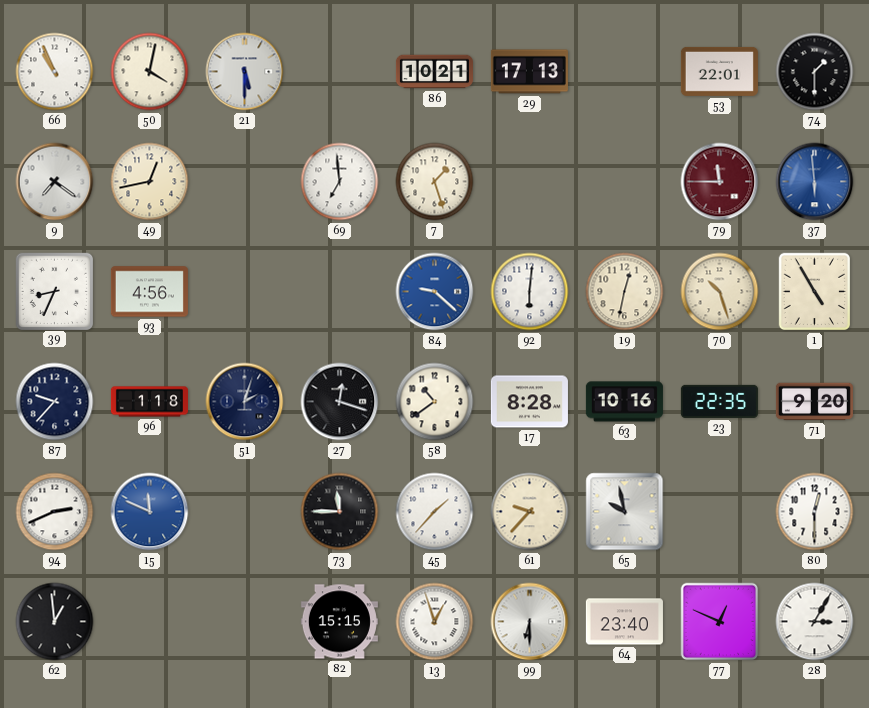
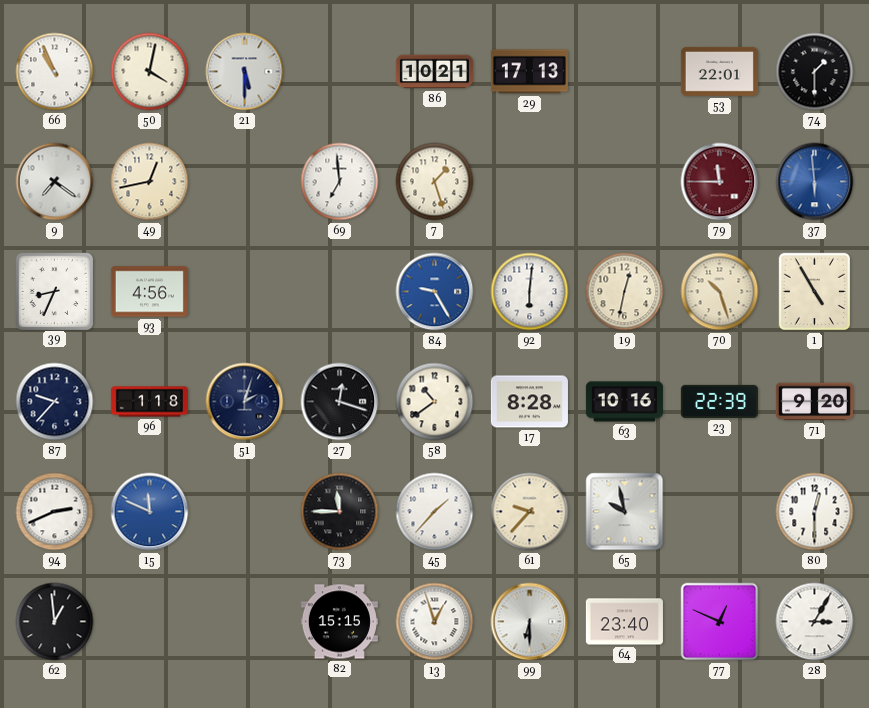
84: 9:22 -> 9:25 (435, 292)
23: 22:35 -> 22:39 (719, 401)
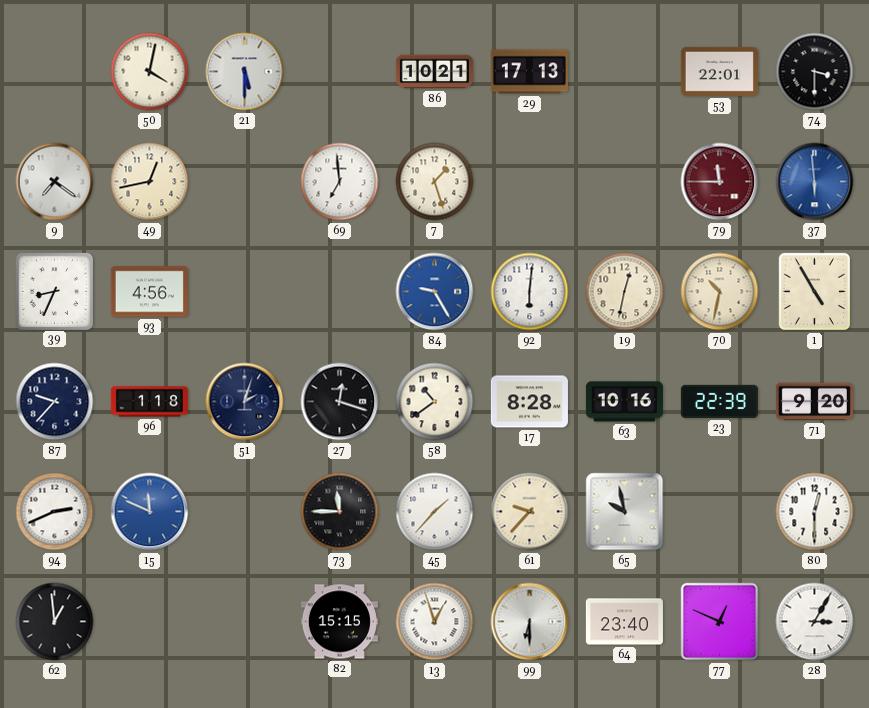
66: 10:56 -> none (55, 72)
74: 1:30 -> 3:30 (815, 72)
70: 10:27 -> 10:32 (720, 292)
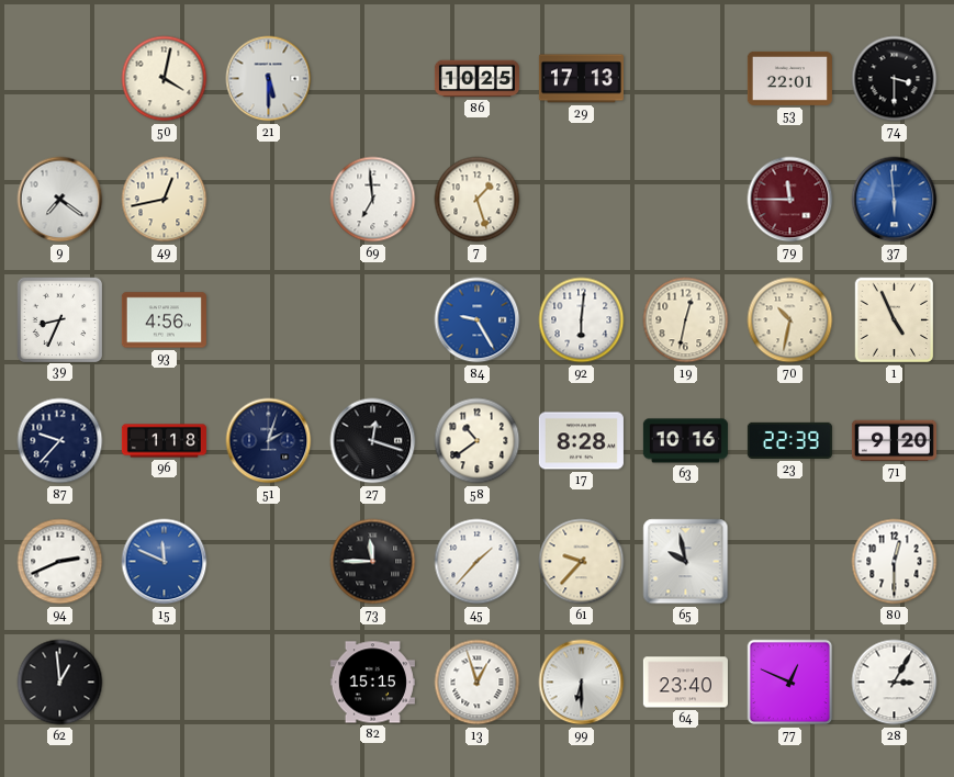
86: 10:21 -> 10:25 (476, 79)
1: 4:55 -> 4:56 (895, 320)
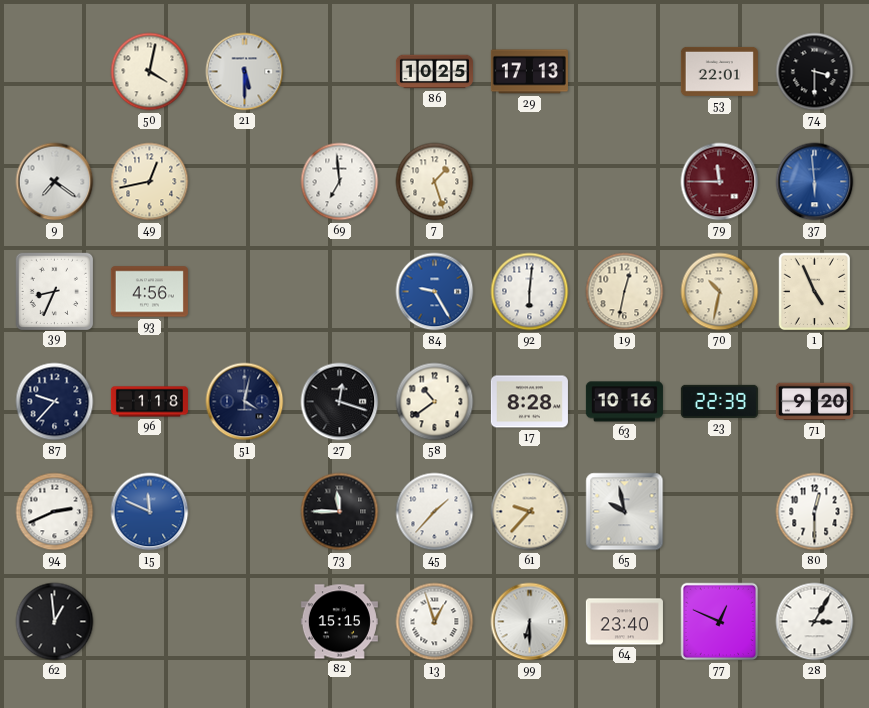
51: 2:03 -> 4:02 (245, 402)
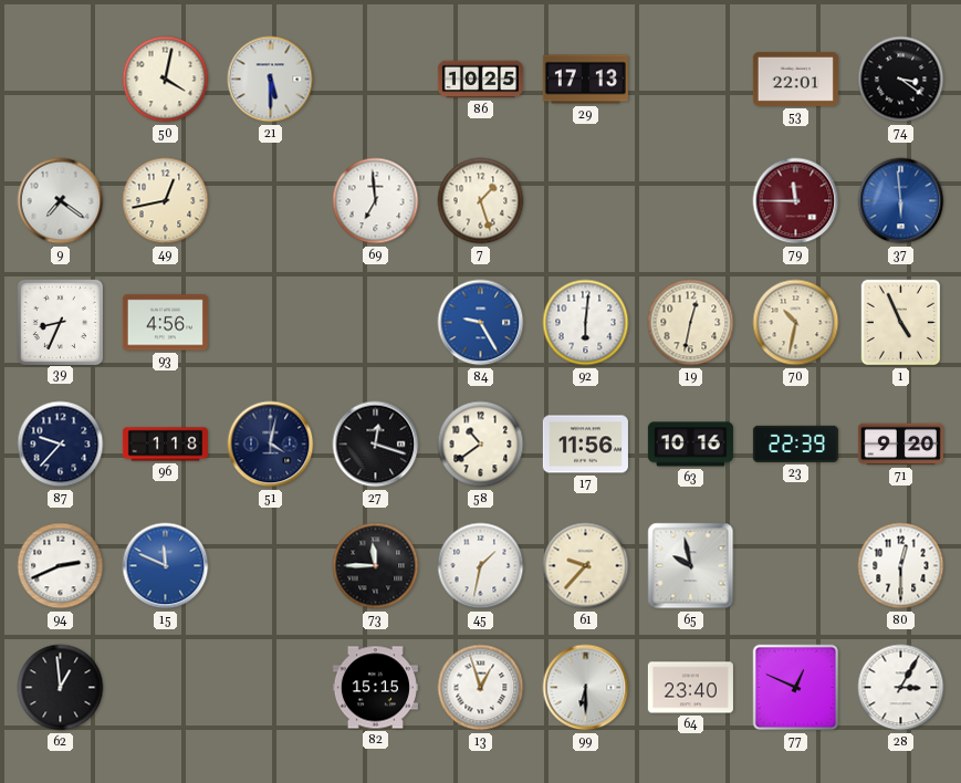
74: 3:30 -> 3:21 (901, 80)
17: 8:28 -> 11:56 (585, 445)
45: 1:37 -> 1:32 (481, 566)
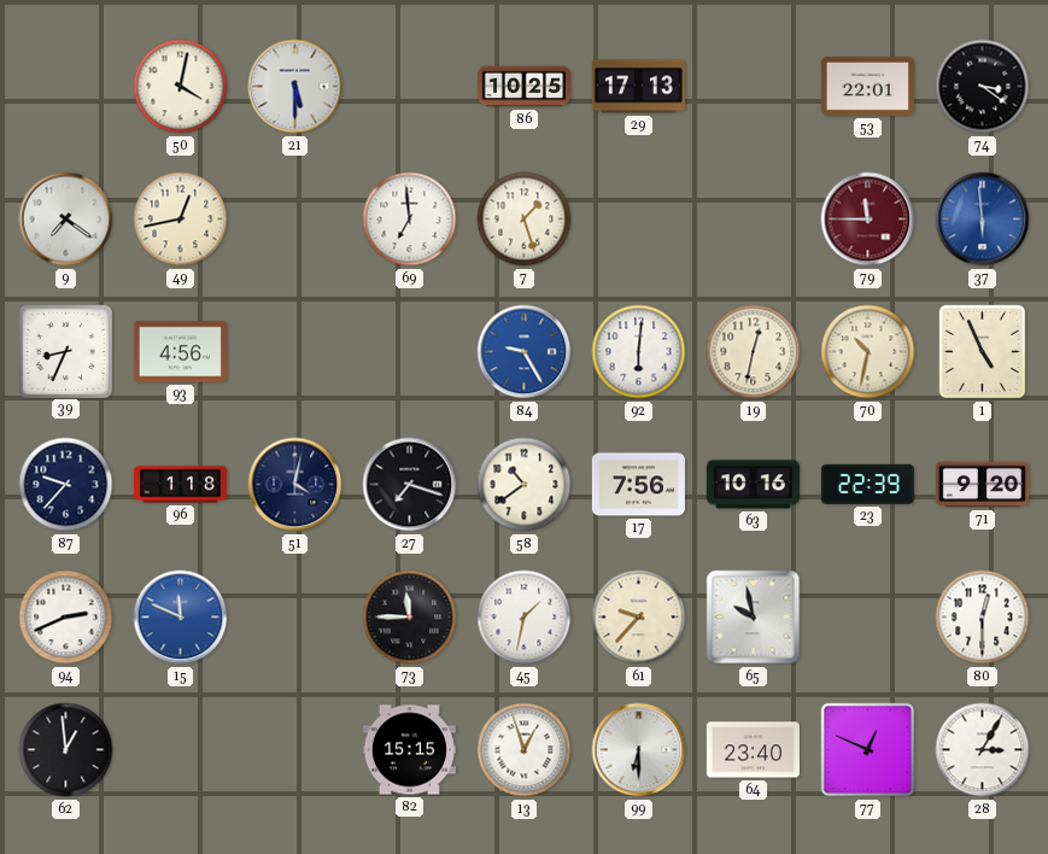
27: 12:18 -> 7:18 (410, 485)
17: 11:56 -> 7:56 (638, 485)
